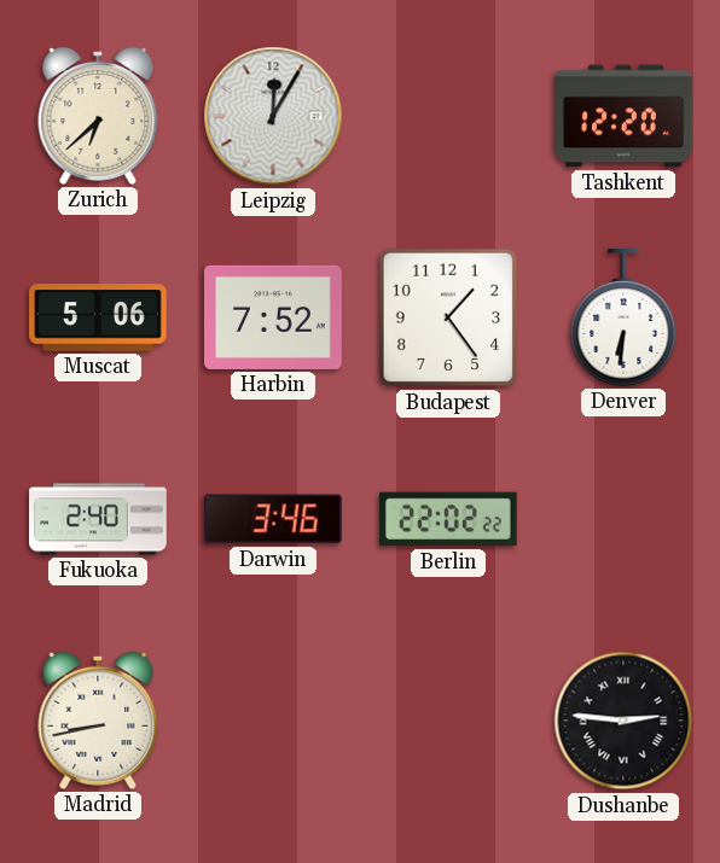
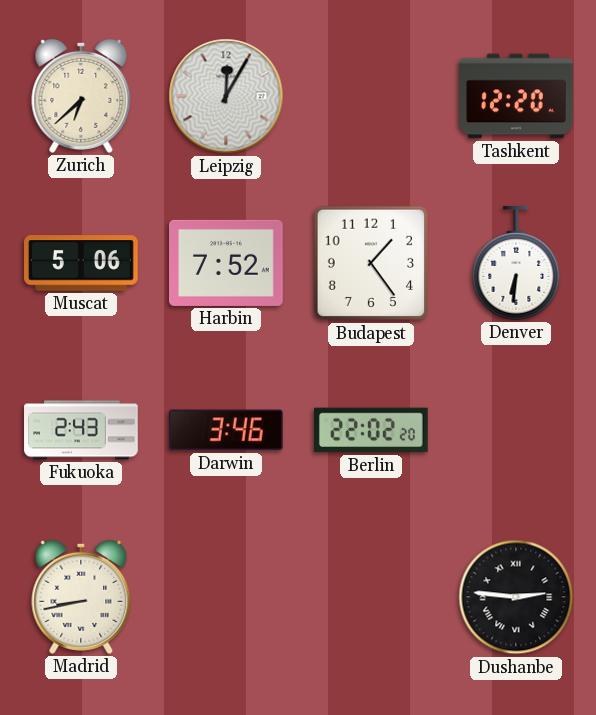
Fukuoka: 2:40 -> 2:43 (81, 430)
Berlin: 22:02:22 -> 22:02:20 (372, 430)
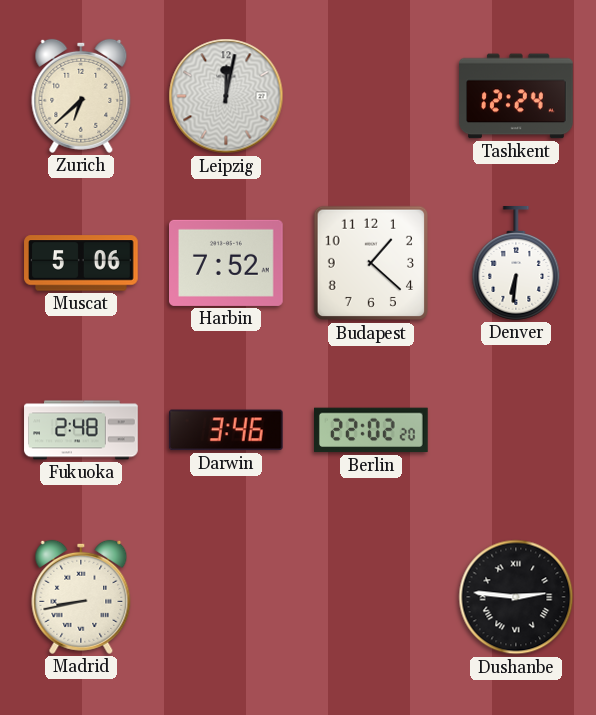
Leipzig: 12:05 -> 12:02 (226, 96)
Tashkent: 12:20 -> 12:24 (517, 96)
Budapest: 1:24 -> 1:22 (371, 263)
Fukuoka: 2:43 -> 2:48 (81, 430)
